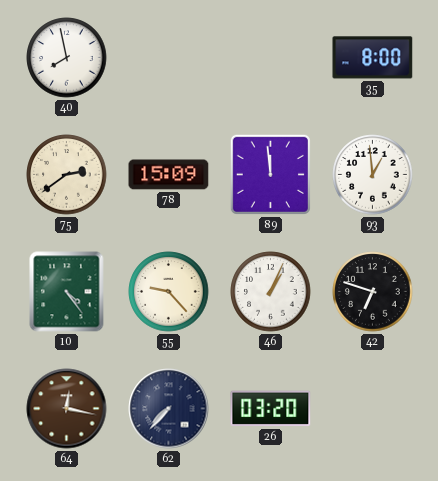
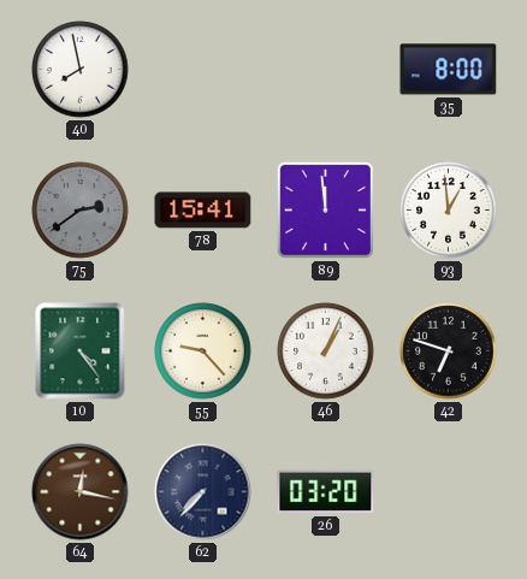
75 dial: cream -> grey (81, 211)
78: 15:09 -> 15:41 (203, 211)
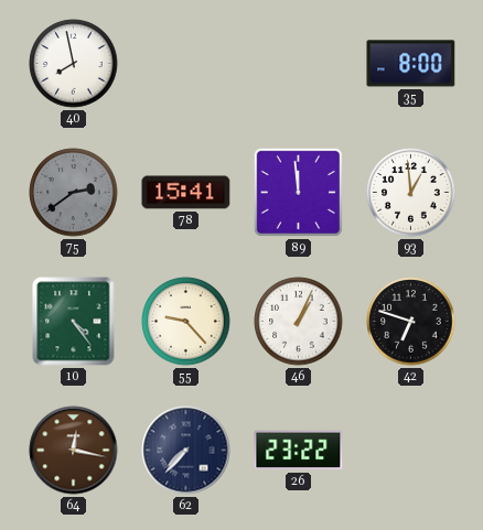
26: 03:20 -> 23:22 (299, 451)
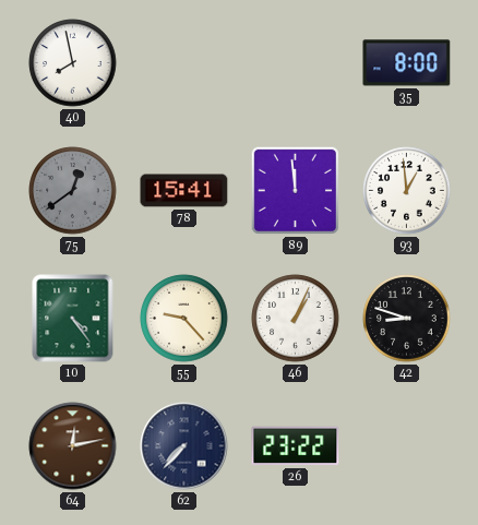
75: 2:39 -> 12:39 (73, 191)
42: 6:48 -> 8:48 (407, 319)
64: 12:17 -> 12:13 (73, 446)
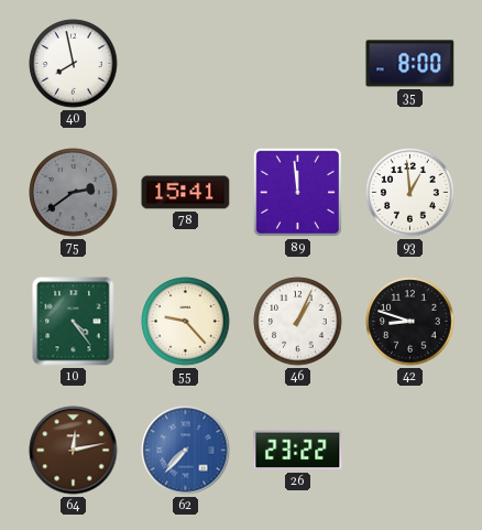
75: 12:39 -> 2:39 (74, 193)
62 dial: navy -> blue (186, 451)
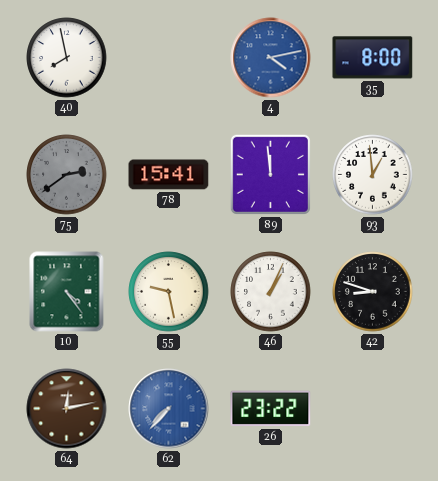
4: none -> 4:13 (271, 58)
55: 9:23 -> 9:28 (169, 292)
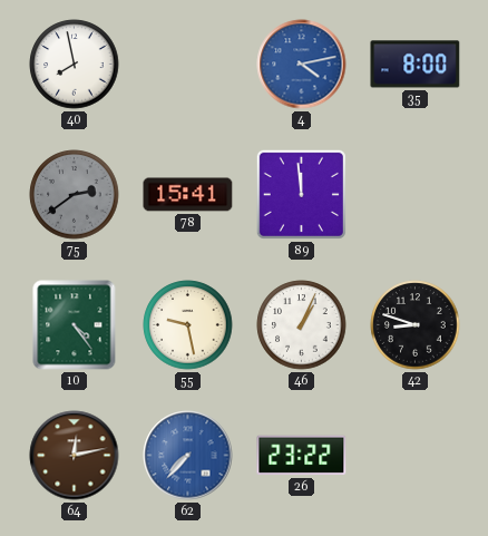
93: 12:59 -> none (373, 175)
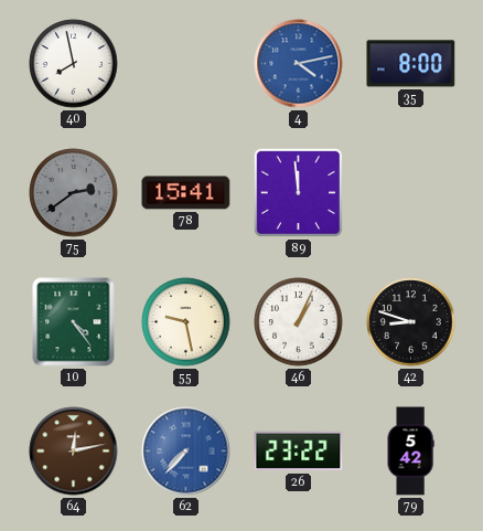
79: none -> 5:42 (410, 452)
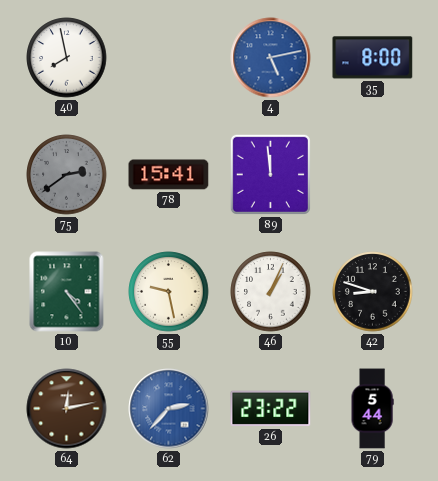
4: 4:13 -> 5:13 (271, 58)
62: 7:37 -> 2:37 (169, 409)
79: 5:42 -> 5:44 (372, 409)
